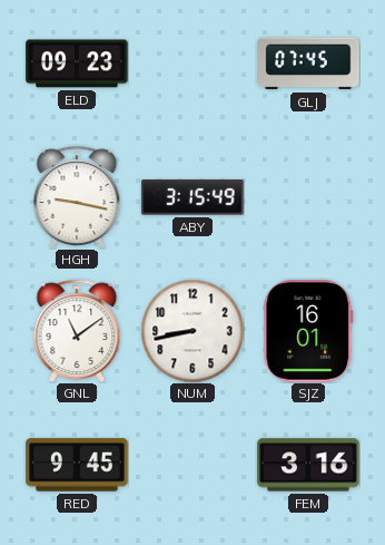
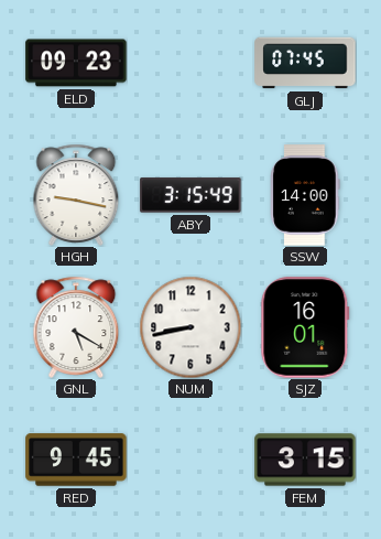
SSW: none -> 14:00 (305, 195)
GNL: 11:09 -> 5:20 (76, 327)
FEM: 3:16 -> 3:15 (305, 460)
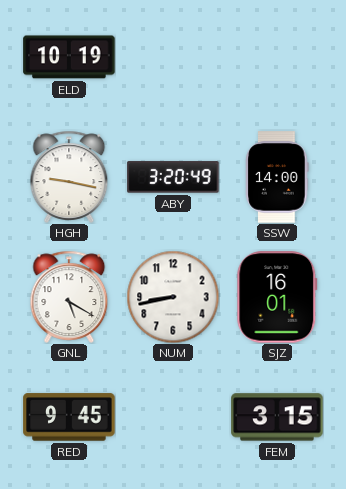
ELD: 09:23 -> 10:19 (69, 57)
GLJ: 07:45 -> none (305, 63)
ABY: 3:15 -> 3:20 (173, 177)
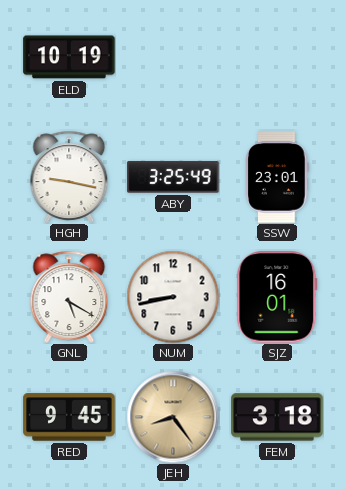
ABY: 3:20 -> 3:25 (173, 177)
SSW: 14:00 -> 23:01 (277, 177)
JEH: none -> 8:24 (173, 417)
FEM: 3:15 -> 3:18 (277, 417)
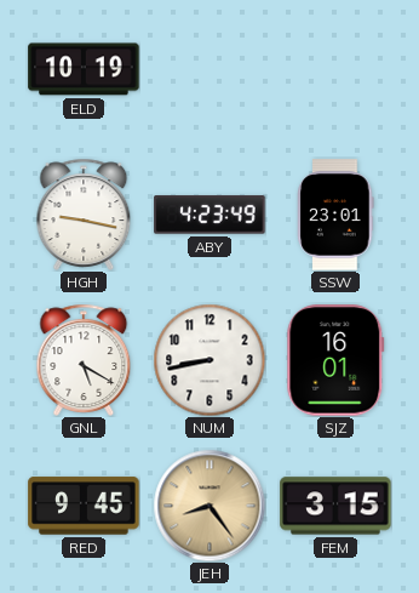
ABY: 3:25 -> 4:23 (209, 215)
FEM: 3:18 -> 3:15 (335, 506)
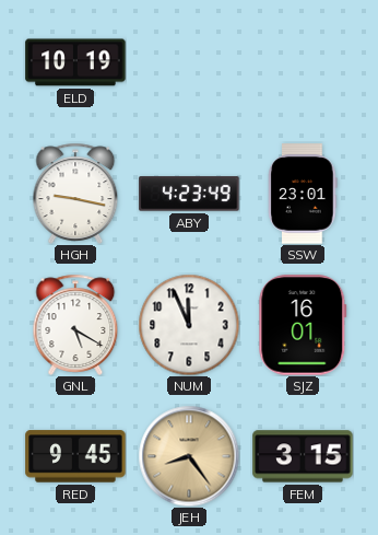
NUM: 8:43 -> 11:56 (189, 325)
